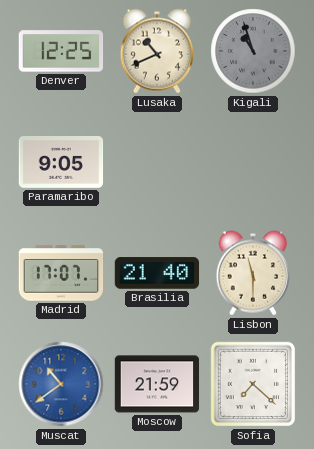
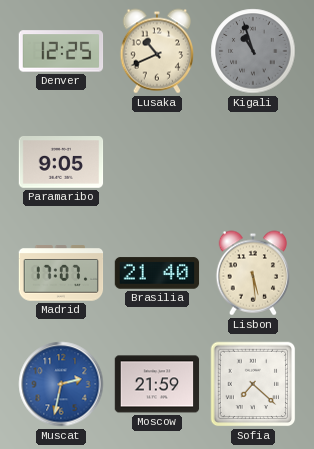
Lisbon: 11:30 -> 5:29 (252, 273)
Muscat: 10:39 -> 2:32 (61, 384)
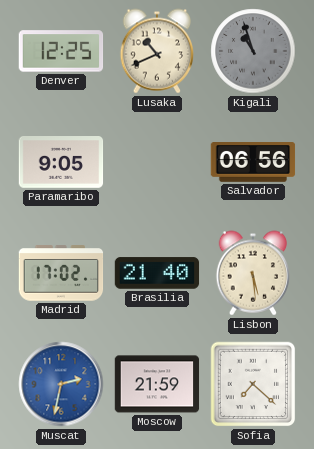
Salvador: none -> 06:56 (253, 163)
Madrid: 17:07 -> 17:02 (61, 273)
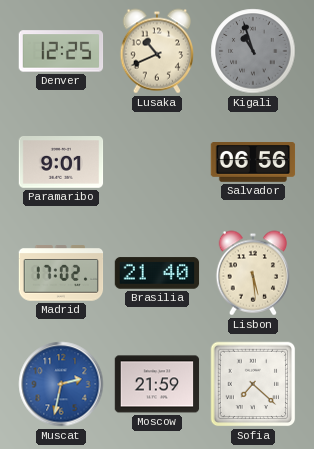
Paramaribo: 9:05 -> 9:01 (61, 163)
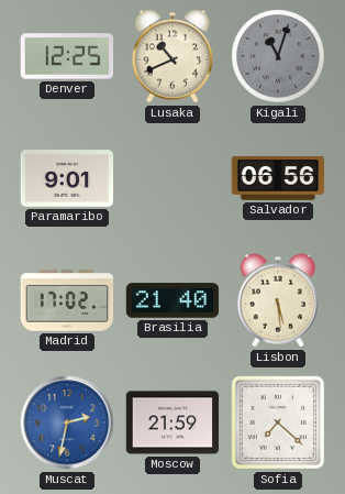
Kigali: 10:57 -> 11:03 (278, 56)
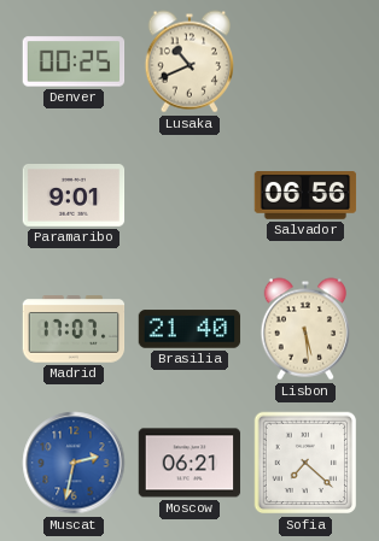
Denver: 12:25 -> 00:25 (74, 61)
Kigali: 11:03 -> none (278, 56)
Madrid: 17:02 -> 17:07 (74, 329)
Moscow: 21:59 -> 06:21 (189, 463)
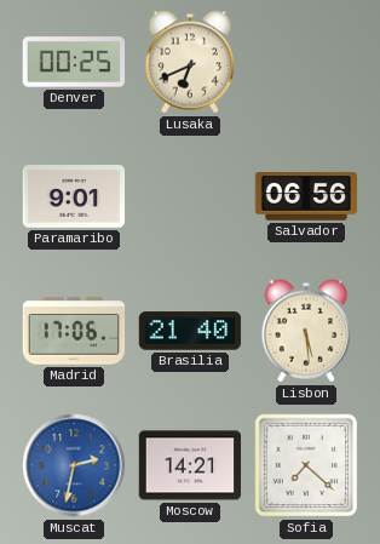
Lusaka: 10:41 -> 6:41 (189, 62)
Madrid: 17:07 -> 17:06 (74, 331)
Moscow: 06:21 -> 14:21 (190, 465)
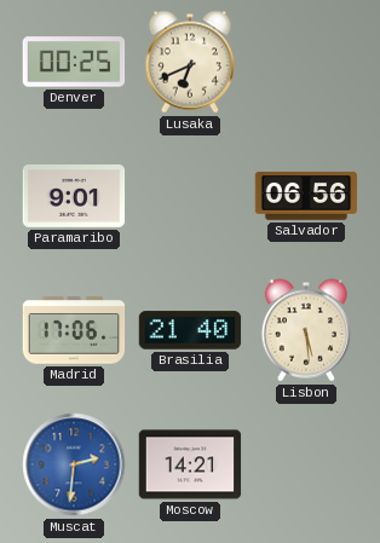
Muscat: 2:32 -> 2:31 (74, 464)
Sofia: 7:22 -> none (306, 465)
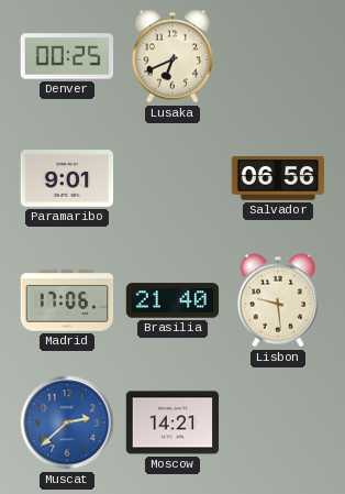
Lisbon: 5:29 -> 9:29 (277, 300)
Muscat: 2:31 -> 2:38 (67, 422)
